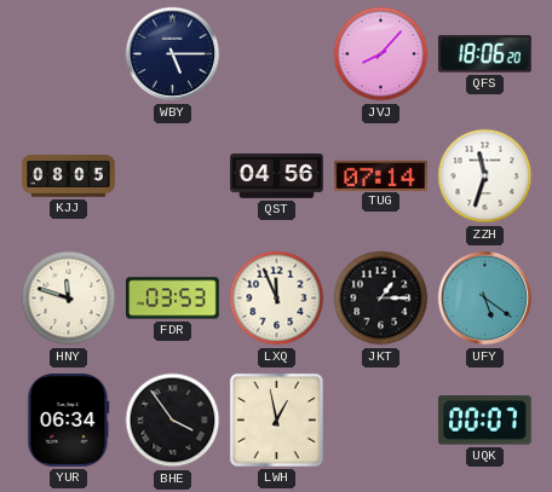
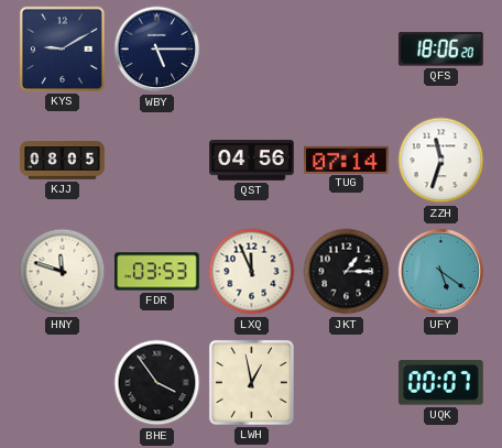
KYS: none -> 9:10 (62, 48)
JVJ: 8:07 -> none (381, 54)
YUR: 06:34 -> none (69, 421)
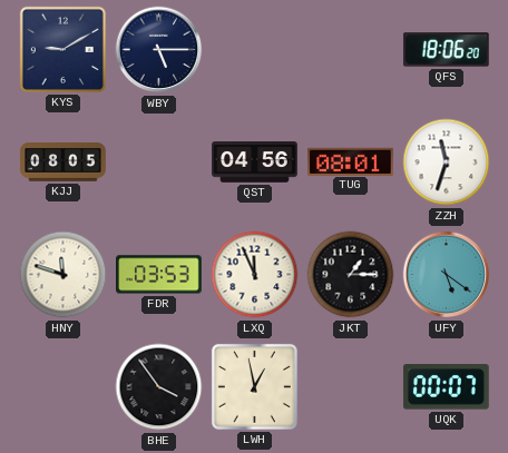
TUG: 07:14 -> 08:01 (351, 161)
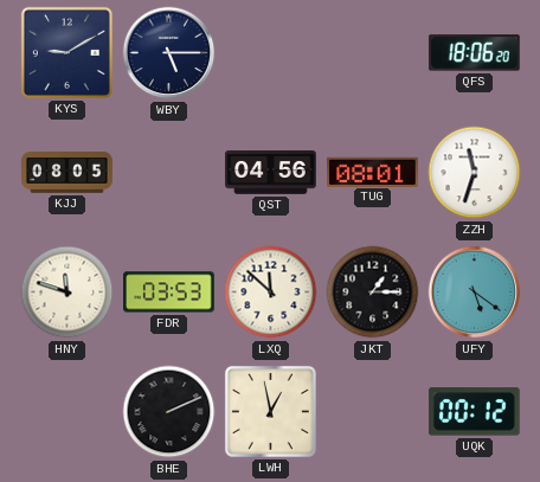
LXQ: 11:56 -> 11:52 (271, 293)
BHE: 3:54 -> 2:11 (169, 412)
UQK: 00:07 -> 00:12 (474, 412)
